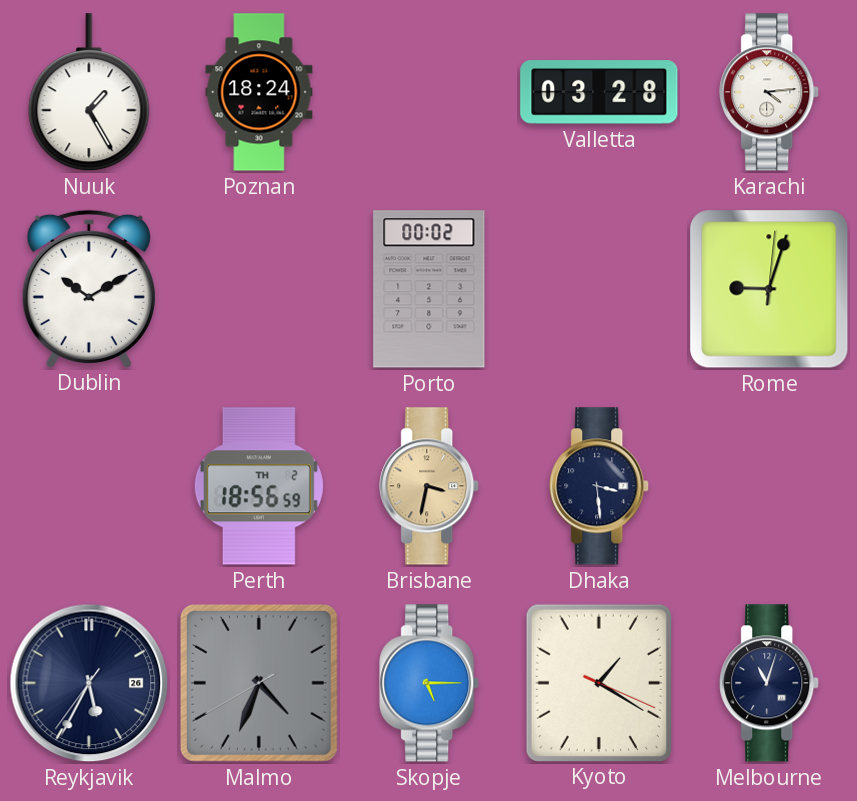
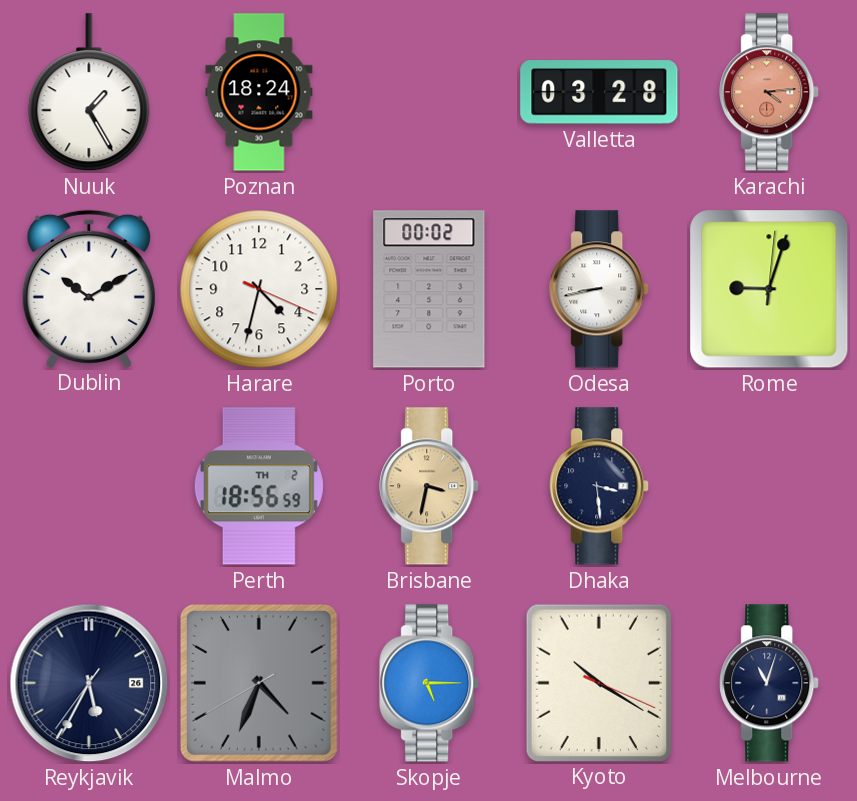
Karachi dial: white -> salmon (770, 92)
Harare: none -> 4:32 (259, 289)
Odesa: none -> 8:43 (600, 289)
Kyoto: 1:20 -> 10:20 (599, 682)
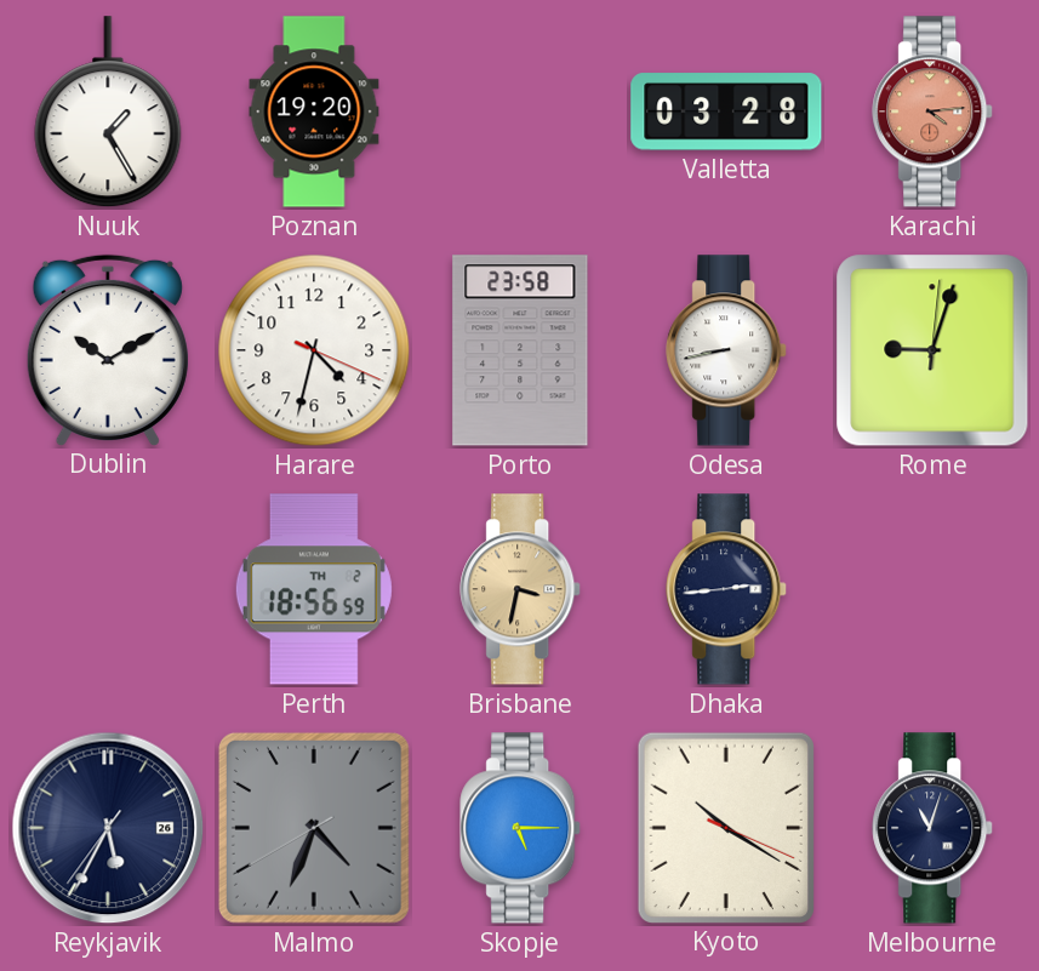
Poznan: 18:24 -> 19:20 (314, 112)
Porto: 00:02 -> 23:58 (520, 350)
Dhaka: 3:29 -> 2:44 (727, 589)
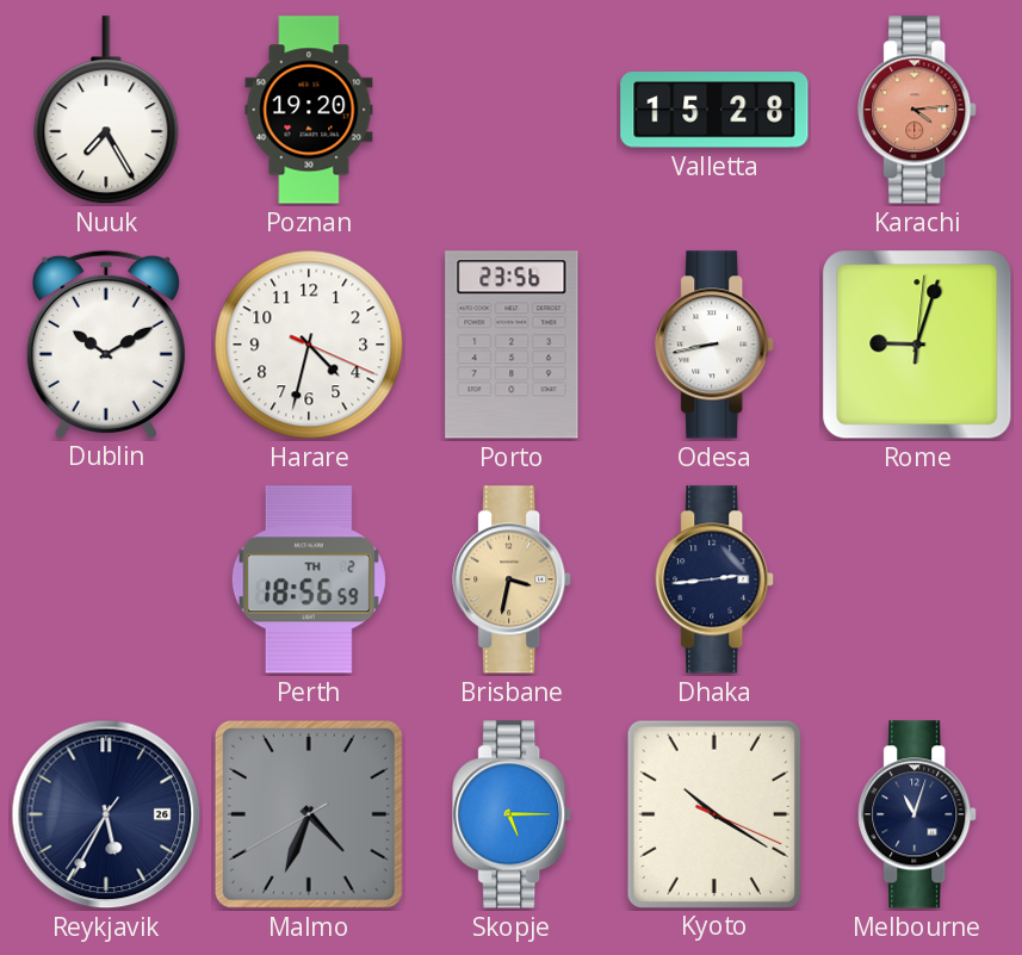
Nuuk: 1:25 -> 7:25 (106, 111)
Valletta: 03:28 -> 15:28 (714, 110)
Porto: 23:58 -> 23:56 (512, 345)
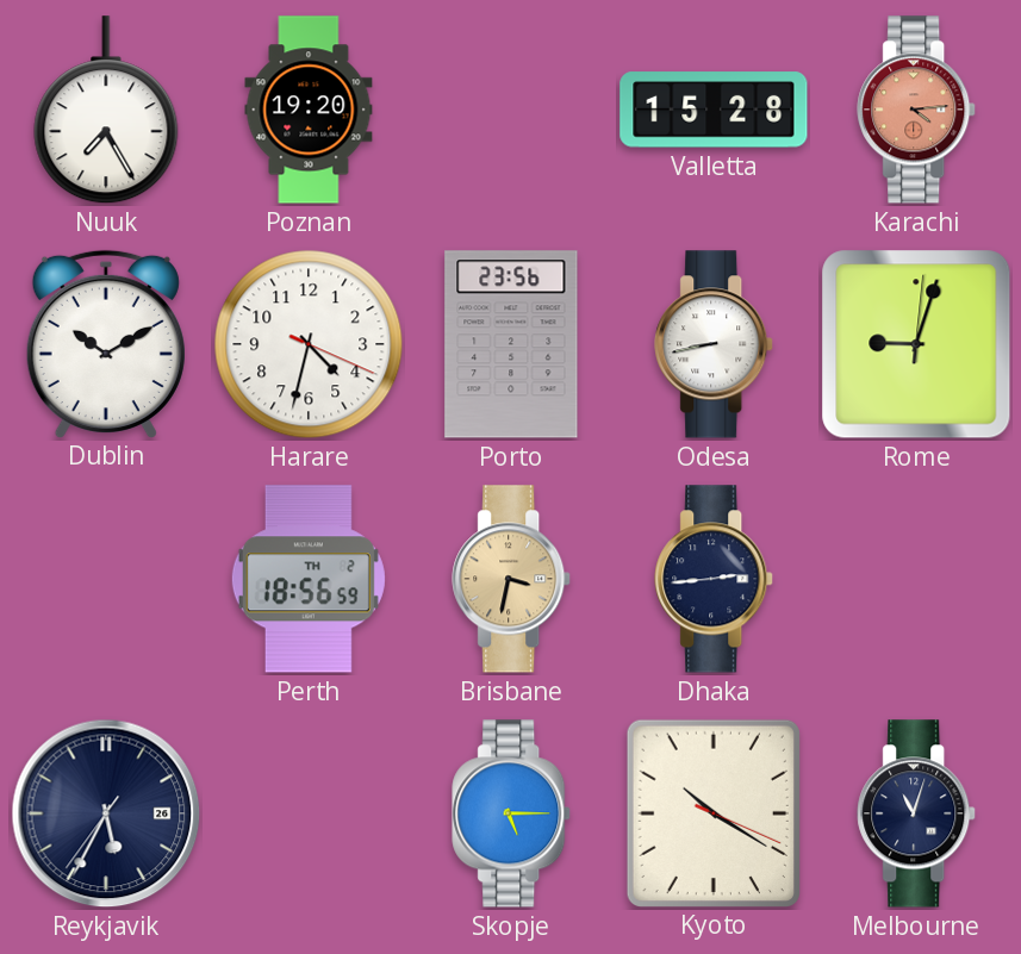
Malmo: 4:33 -> none (309, 814)
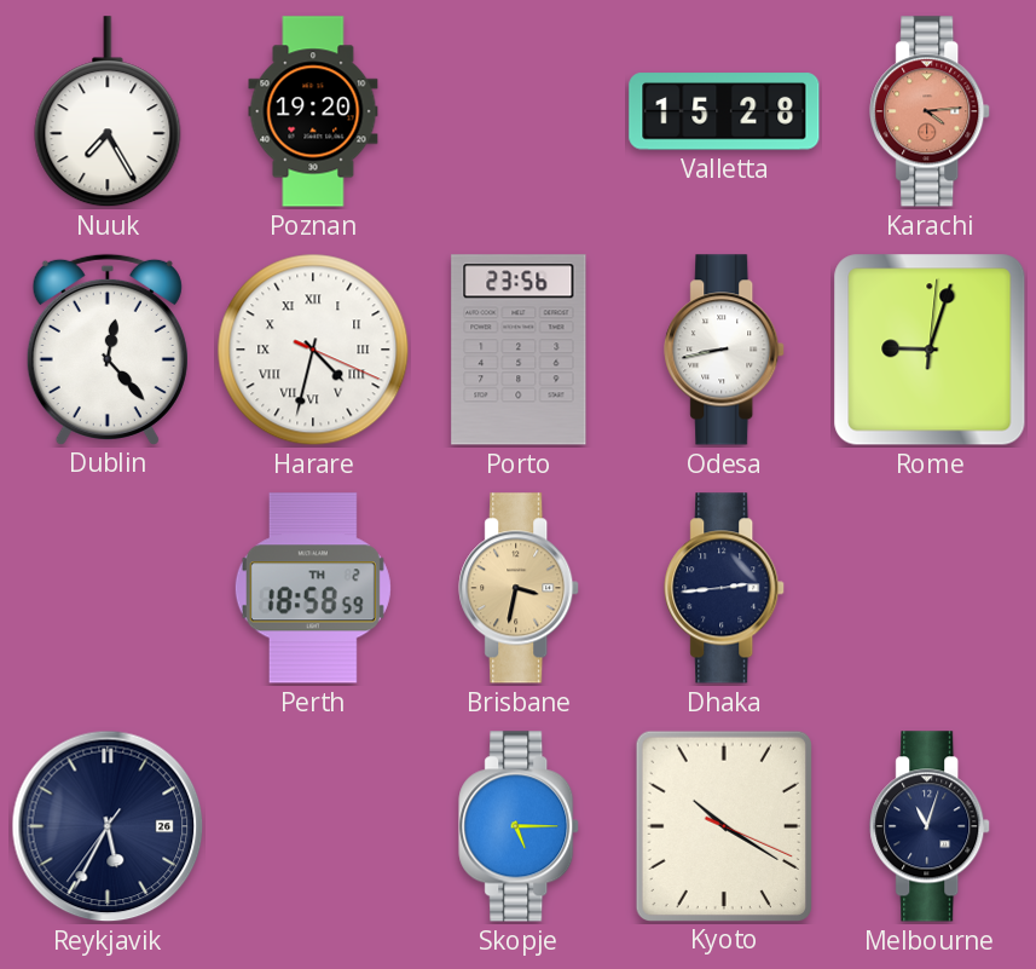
Dublin: 10:10 -> 12:23 (108, 348)
Harare numerals: Arabic -> Roman (313, 350)
Perth: 18:56 -> 18:58 (313, 588)
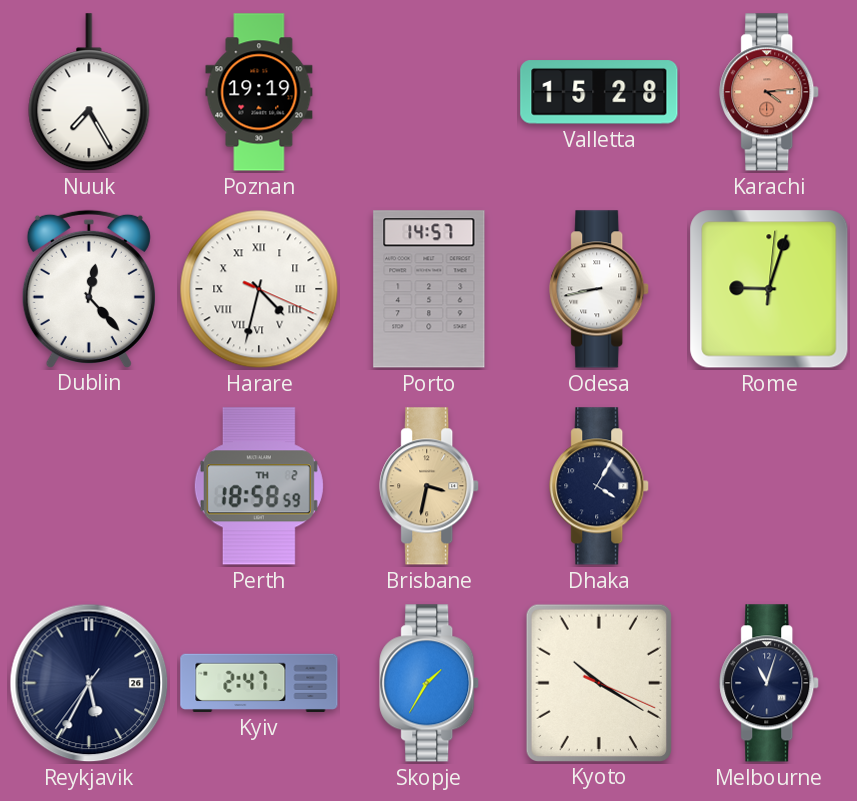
Poznan: 19:20 -> 19:19 (259, 92)
Porto: 23:56 -> 14:57 (429, 289)
Dhaka: 2:44 -> 4:05 (600, 486)
Kyiv: none -> 2:47 (259, 683)
Skopje: 5:15 -> 1:35 (430, 683)
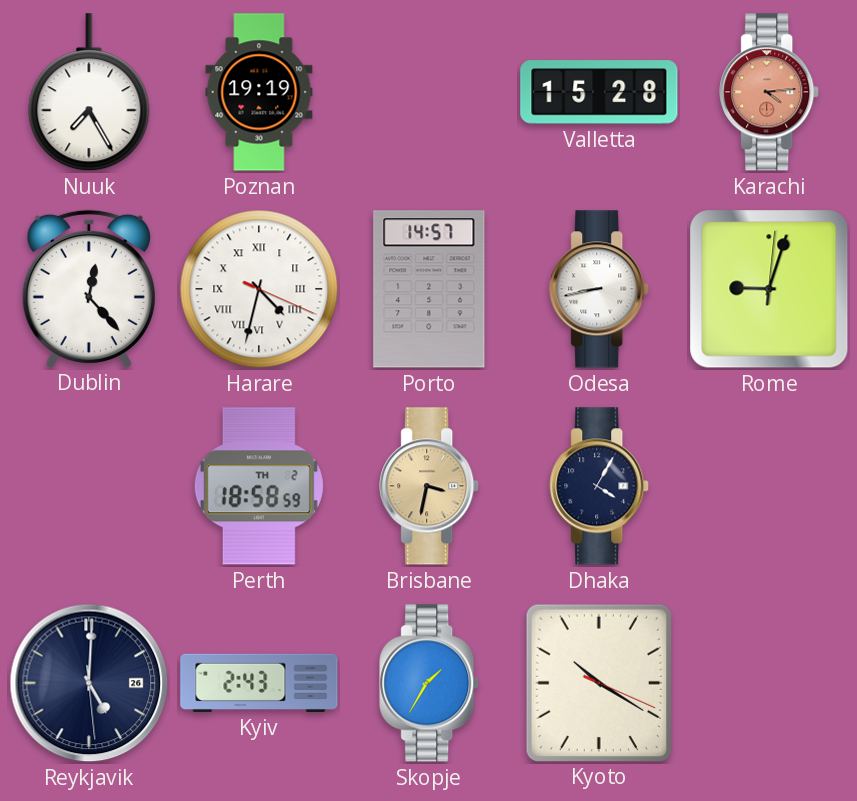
Reykjavik: 5:34 -> 5:00 (89, 683)
Kyiv: 2:47 -> 2:43 (259, 683)
Melbourne: 11:03 -> none (770, 683)
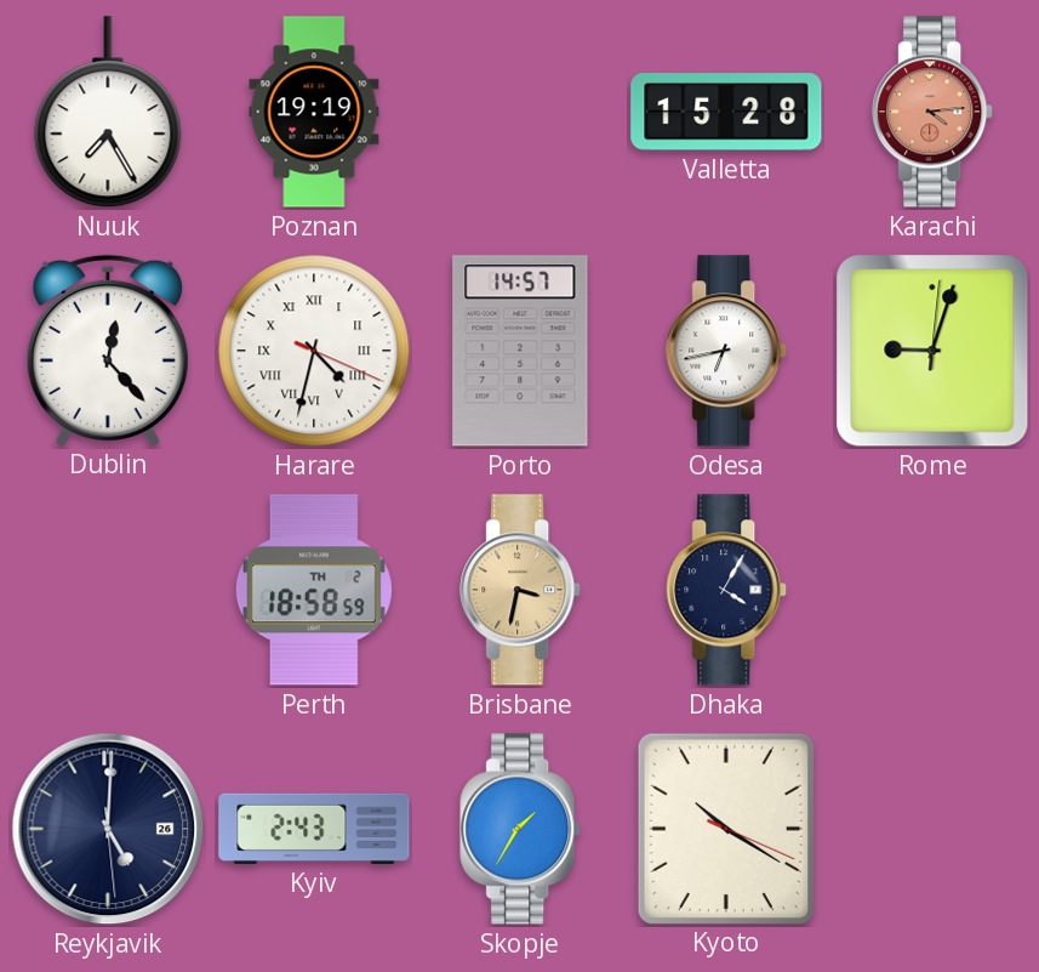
Odesa: 8:43 -> 6:43 (727, 351)
